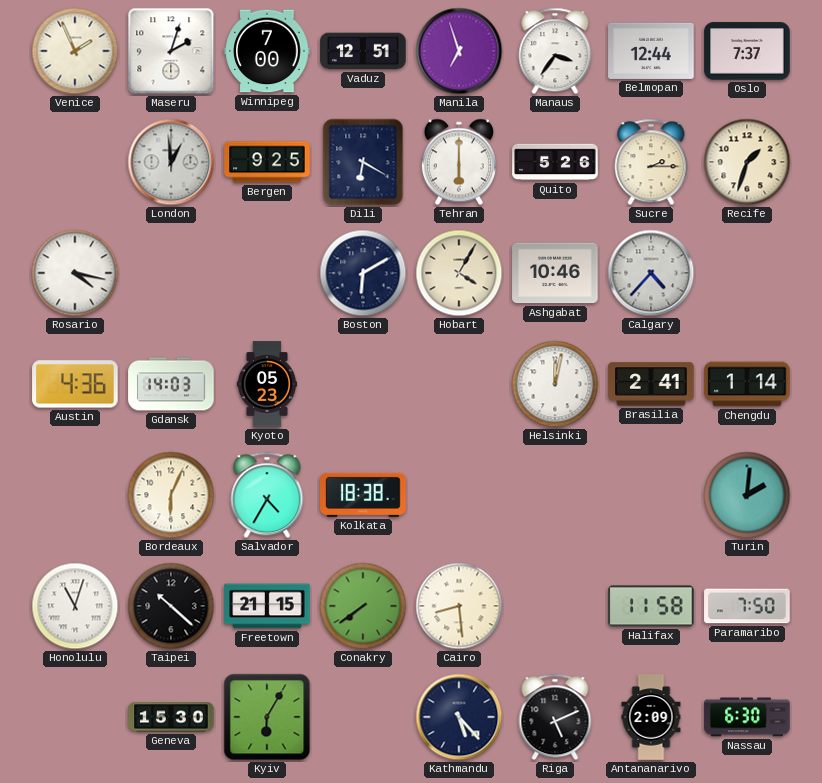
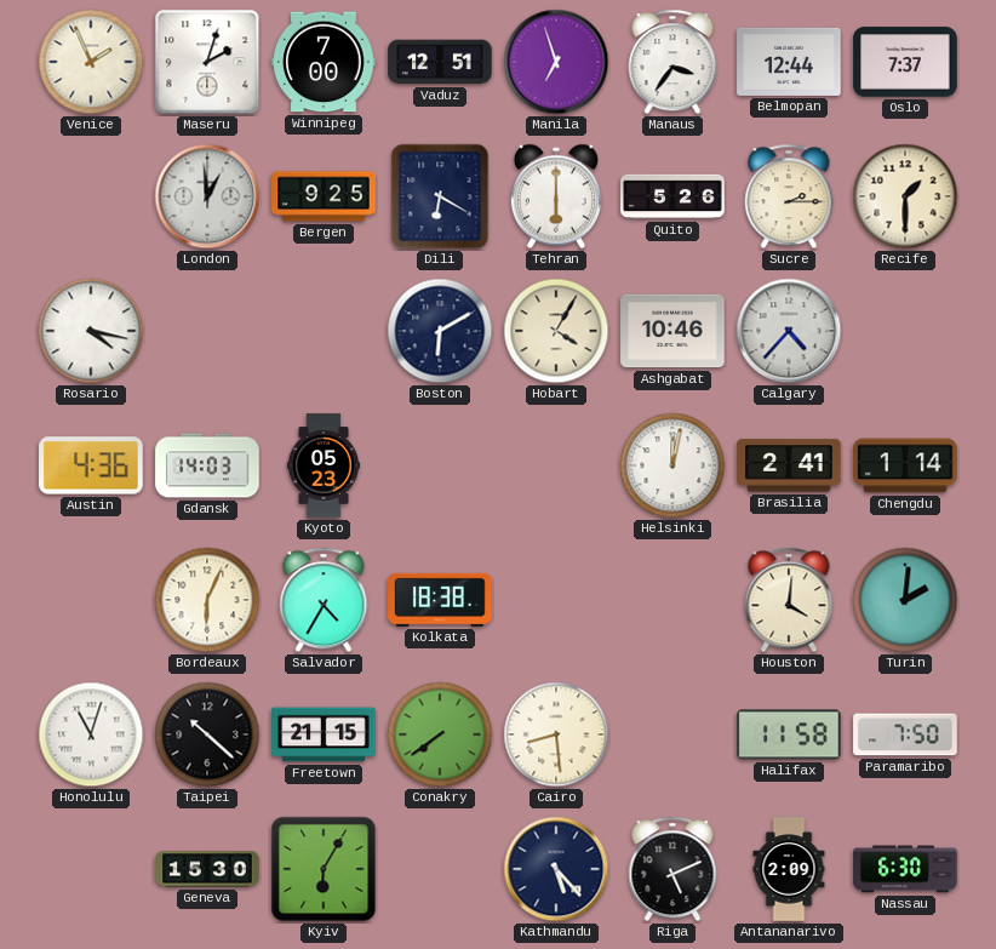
Recife: 1:33 -> 1:30 (905, 196)
Houston: none -> 4:01 (789, 600)
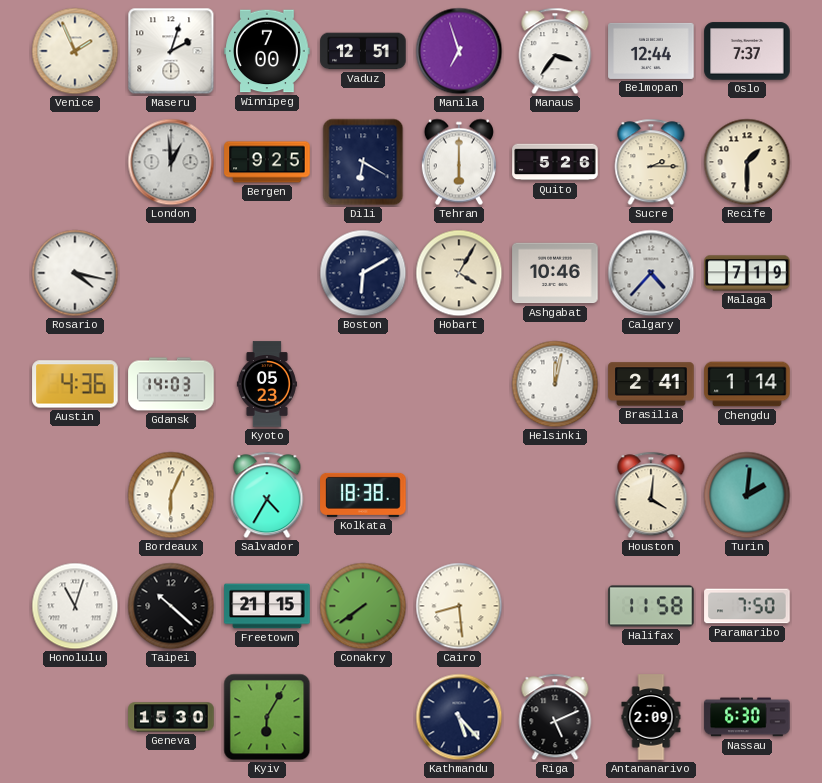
Malaga: none -> 7:19 (747, 273)
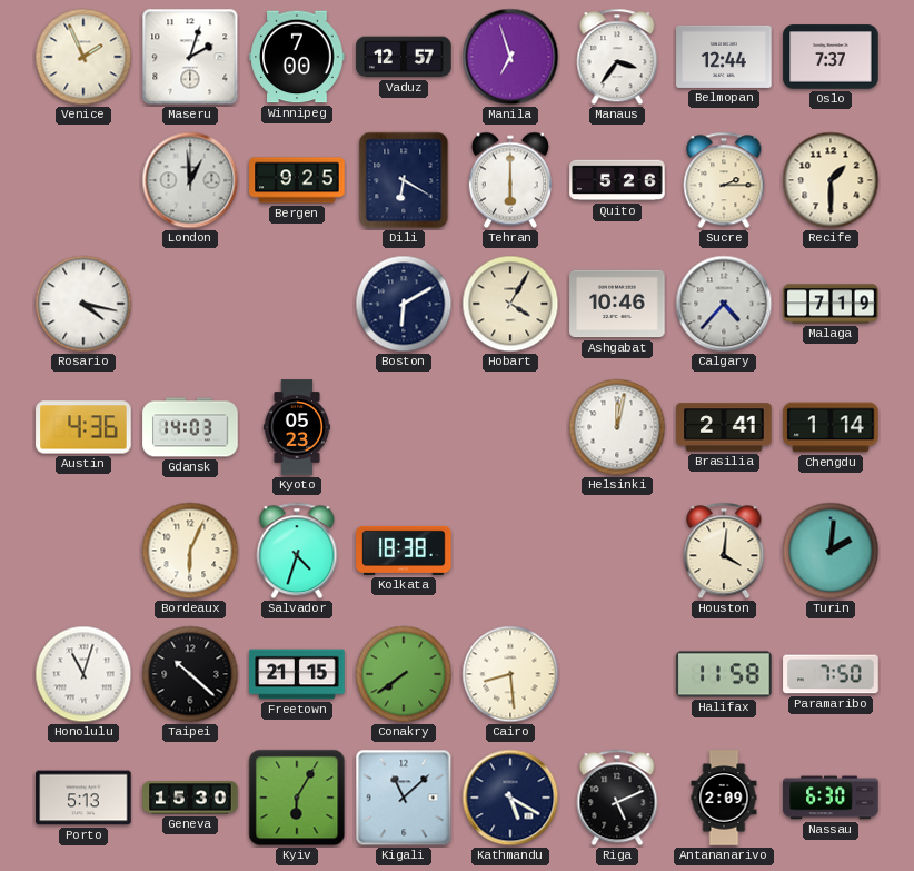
Vaduz: 12:51 -> 12:57 (404, 57)
Salvador: 4:35 -> 4:33 (297, 551)
Porto: none -> 5:13 (83, 798)
Kigali: none -> 11:08 (404, 798)
Kathmandu: 5:23 -> 5:20 (510, 798)
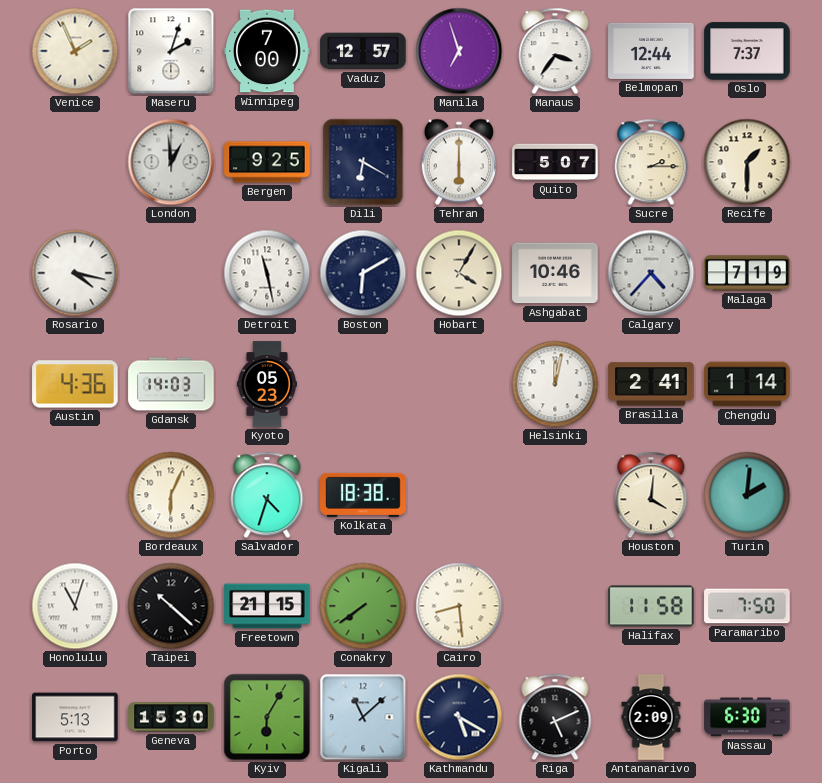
Quito: 5:26 -> 5:07 (555, 162)
Detroit: none -> 11:28 (267, 273)
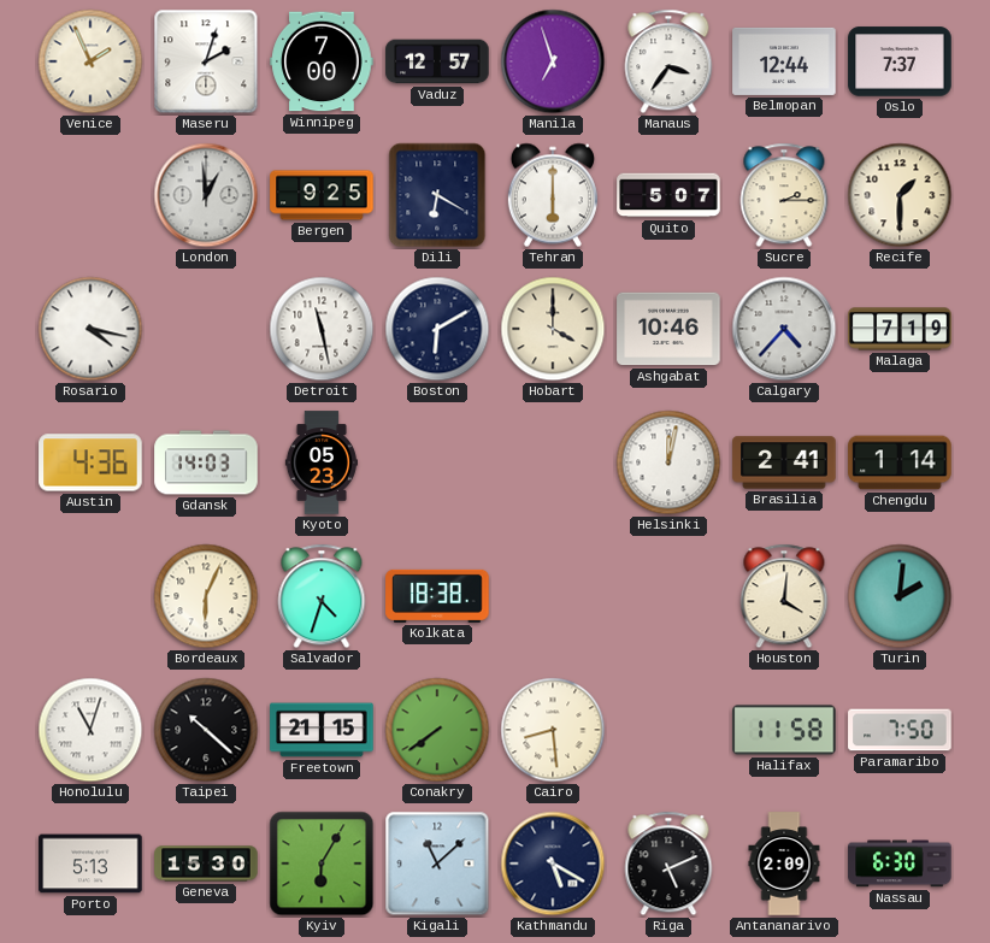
Hobart: 4:05 -> 4:00 (553, 329)
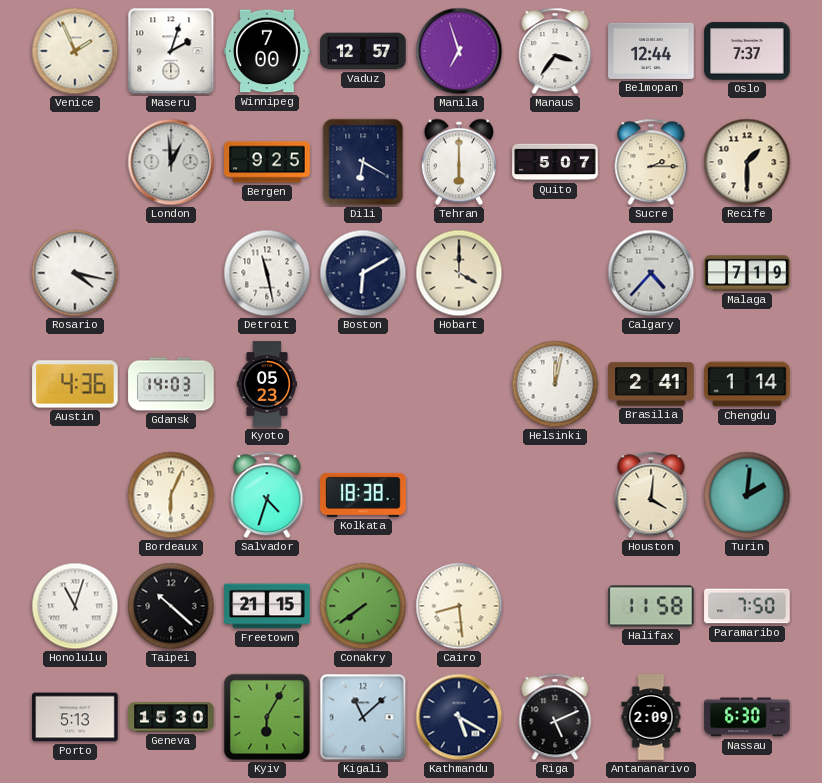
Ashgabat: 10:46 -> none (668, 329)
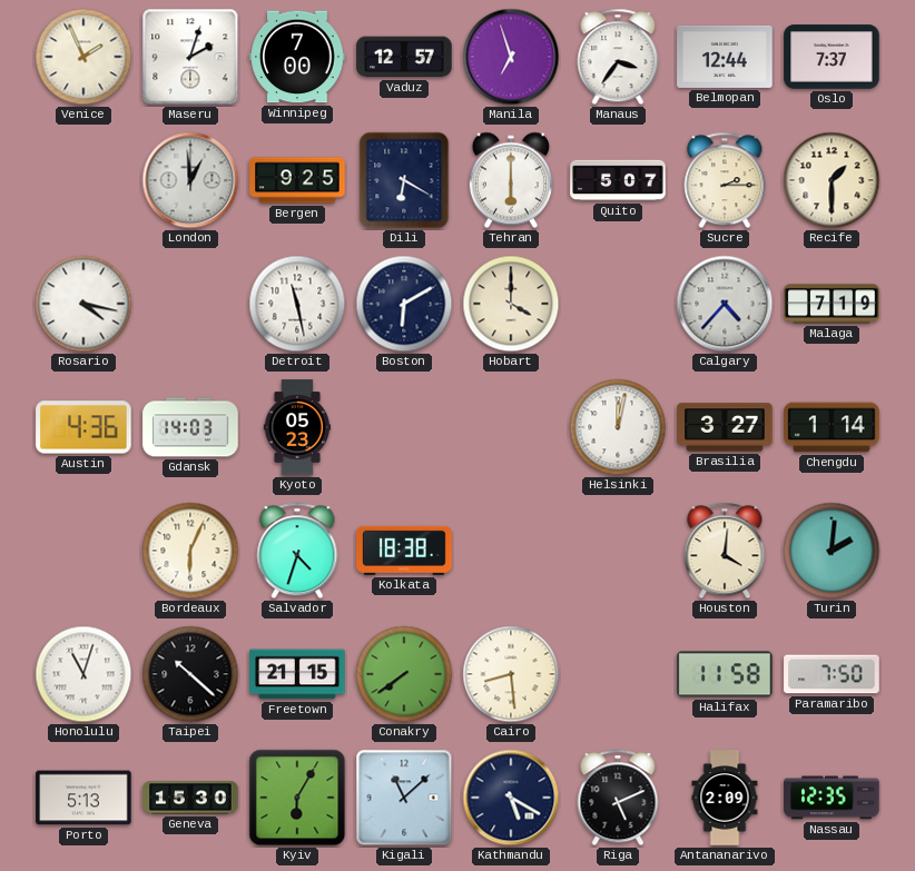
Brasilia: 2:41 -> 3:27 (725, 427)
Nassau: 6:30 -> 12:35 (832, 798)
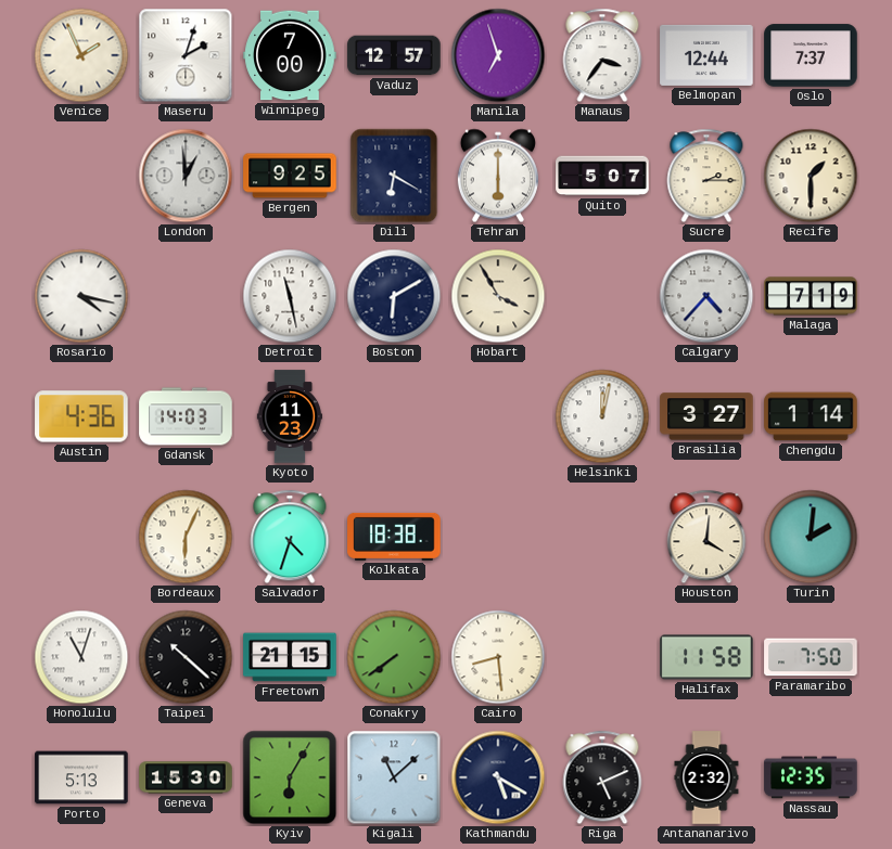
Hobart: 4:00 -> 3:55 (498, 296)
Kyoto: 05:23 -> 11:23 (290, 416)
Antananarivo: 2:09 -> 2:32 (706, 777)
